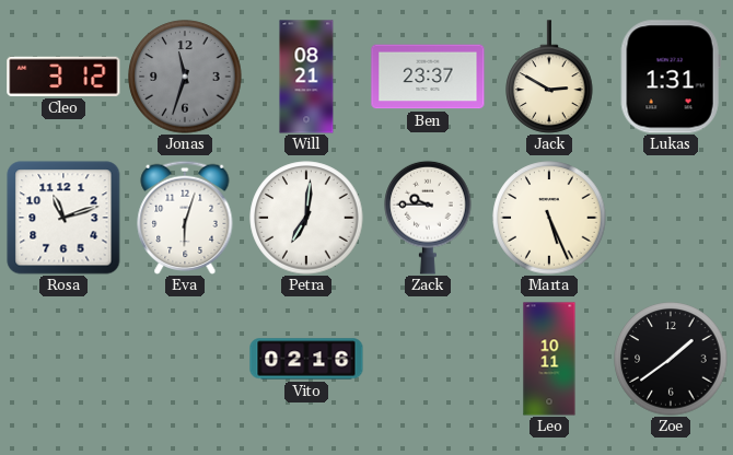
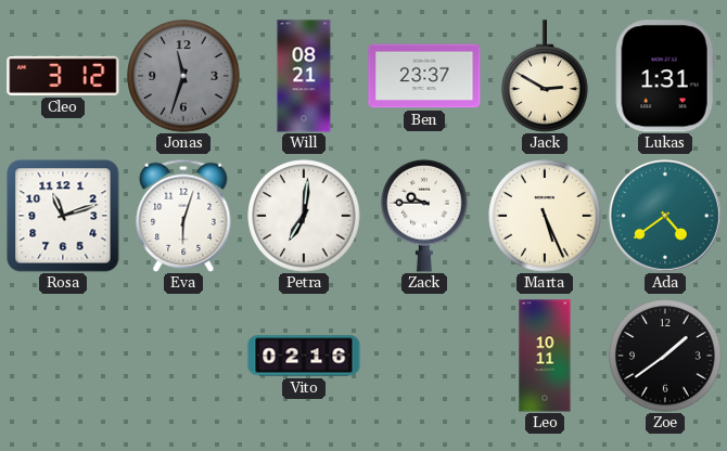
Ada: none -> 4:39 (665, 216)
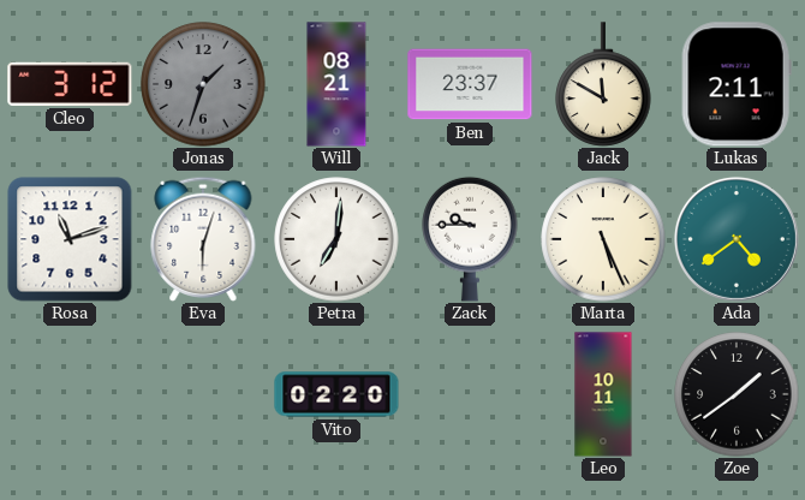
Jonas: 11:33 -> 1:33 (203, 84)
Jack: 2:50 -> 11:50 (603, 84)
Lukas: 1:31 -> 2:11 (737, 84)
Vito: 02:16 -> 02:20 (336, 394)
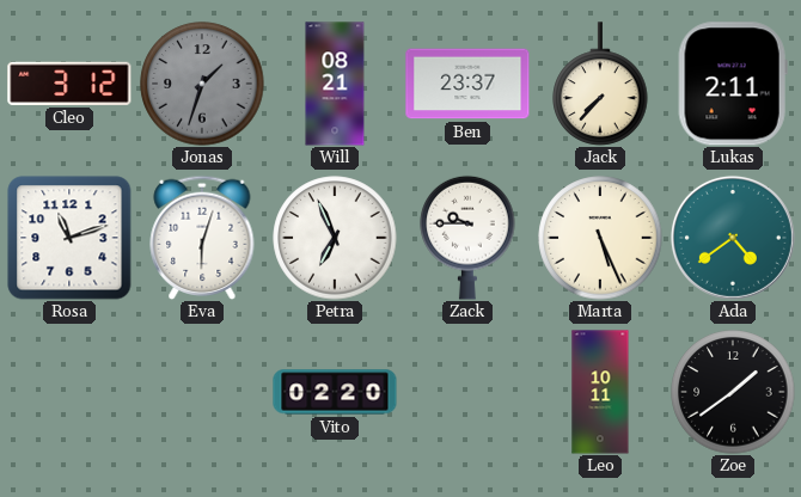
Jack: 11:50 -> 7:37 (600, 84)
Petra: 7:01 -> 6:56 (335, 238)
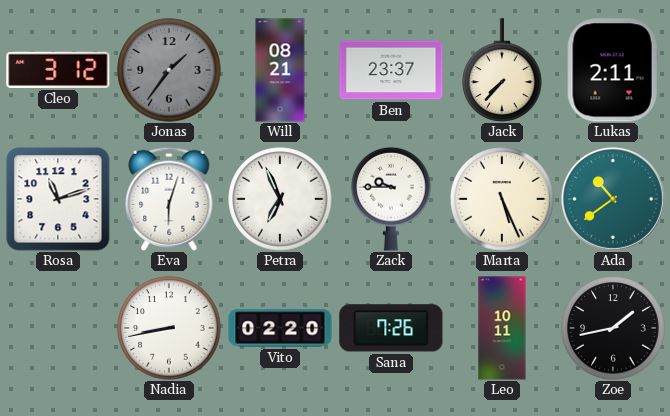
Jonas: 1:33 -> 1:36 (169, 70)
Ada: 4:39 -> 10:39 (613, 199)
Nadia: none -> 8:43 (169, 328)
Sana: none -> 7:26 (391, 328)
Zoe: 1:39 -> 1:43 (613, 328)
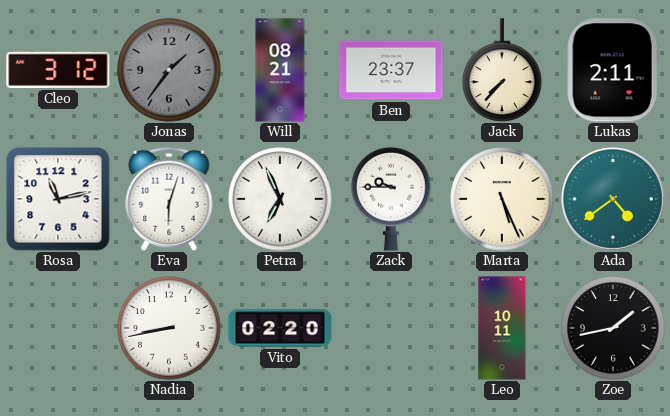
Rosa: 11:12 -> 11:13 (58, 199)
Ada: 10:39 -> 4:39 (613, 199)
Sana: 7:26 -> none (391, 328)
